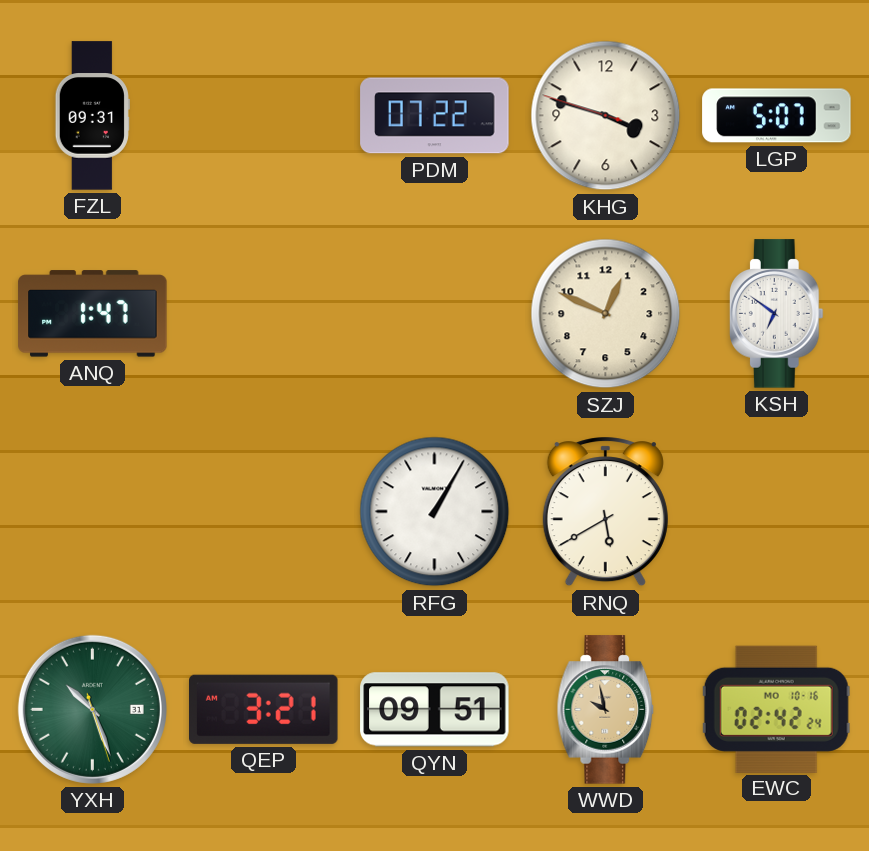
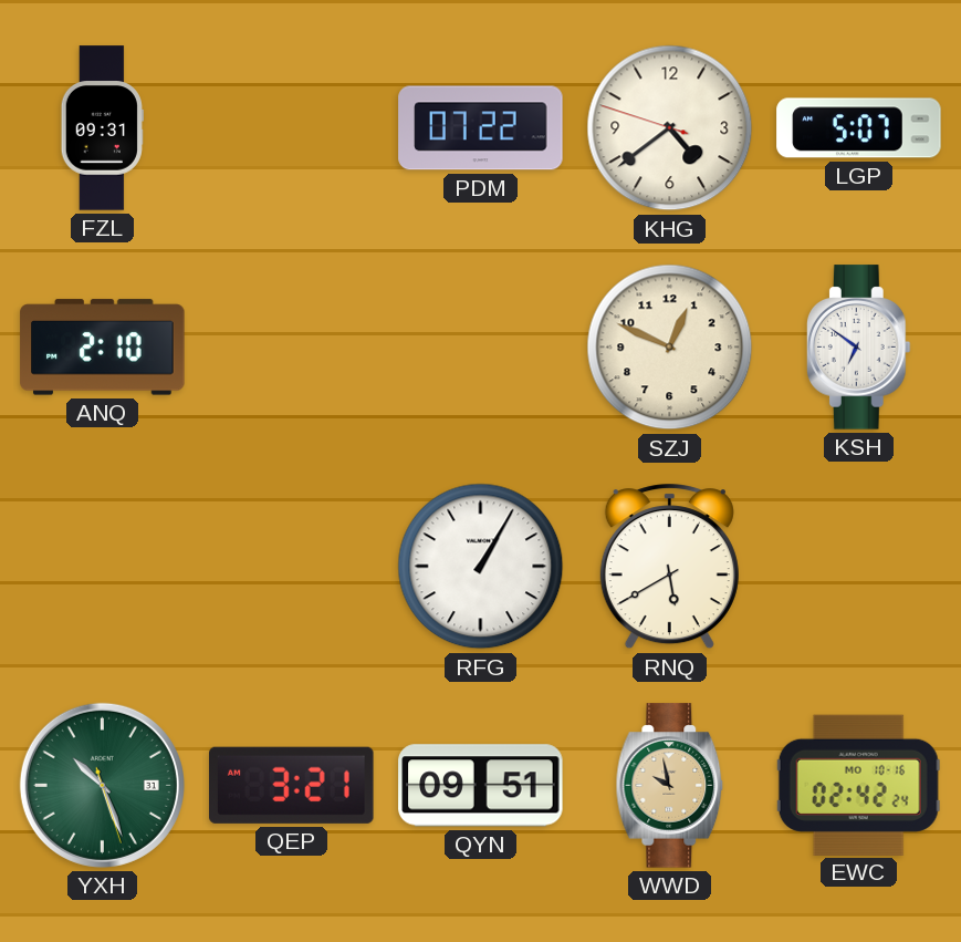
KHG: 3:47 -> 4:38 (670, 128)
ANQ: 1:47 -> 2:10 (103, 348)
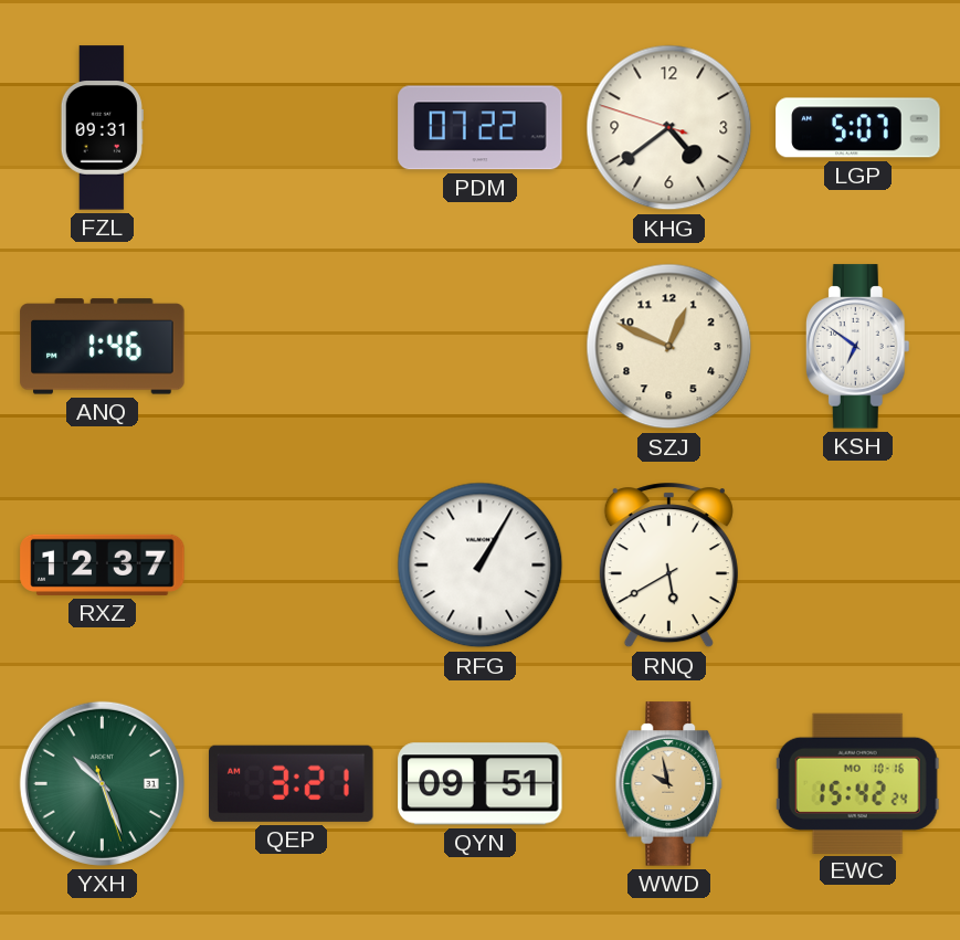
ANQ: 2:10 -> 1:46 (103, 347)
RXZ: none -> 12:37 (103, 564)
EWC: 02:42 -> 15:42 (857, 783)
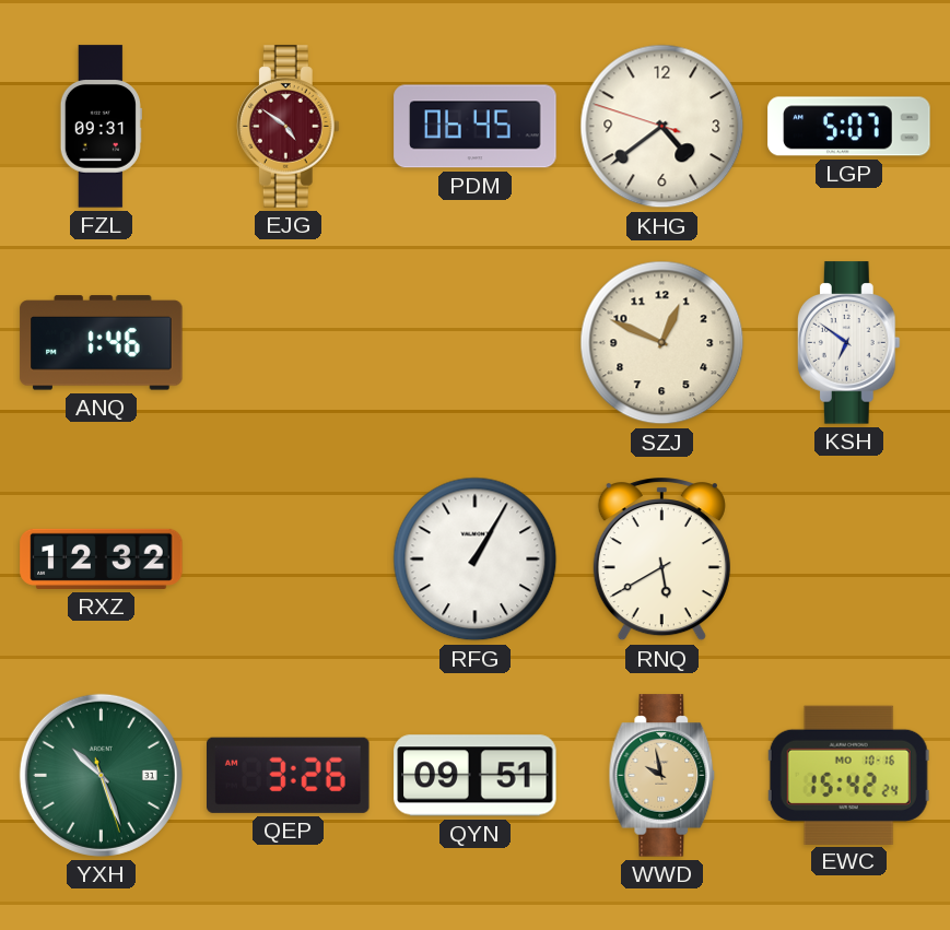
EJG: none -> 4:51 (288, 127)
PDM: 07:22 -> 06:45 (476, 127)
RXZ: 12:37 -> 12:32 (102, 558)
QEP: 3:21 -> 3:26 (289, 775)
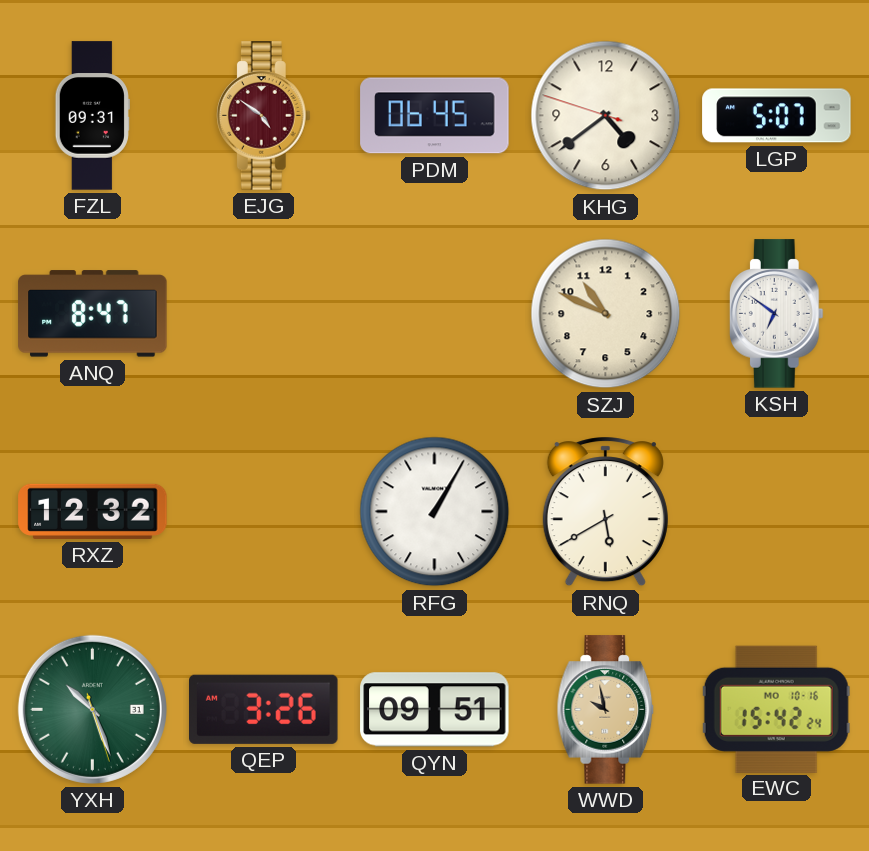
ANQ: 1:46 -> 8:47 (93, 314)
SZJ: 12:49 -> 10:49 (606, 314)
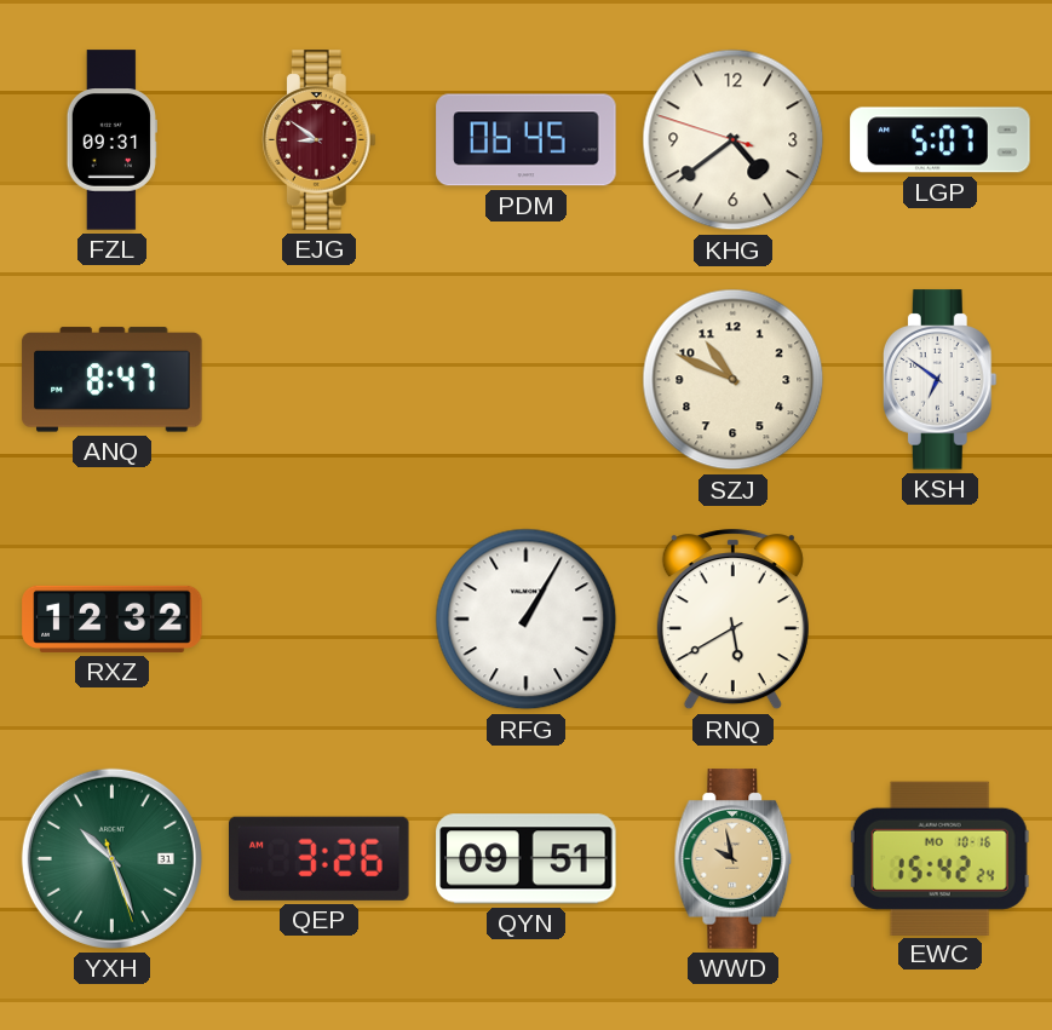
EJG: 4:51 -> 8:51 (318, 140)
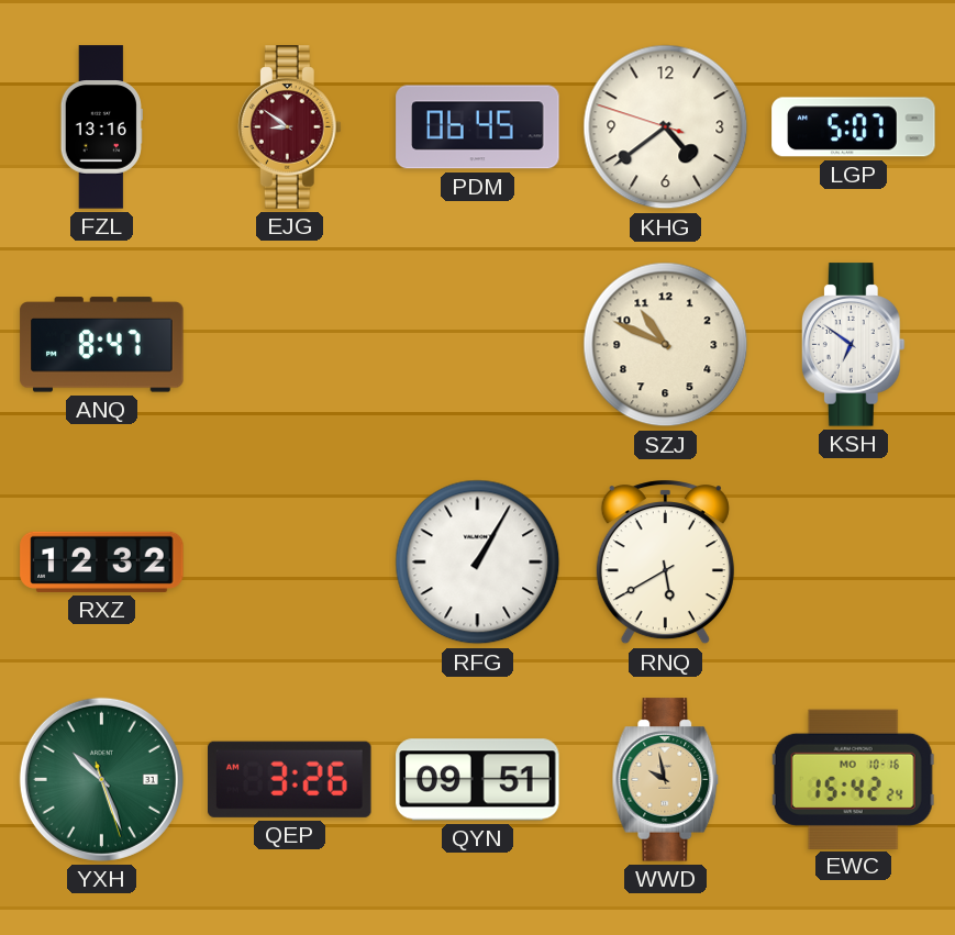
FZL: 09:31 -> 13:16 (101, 127)
